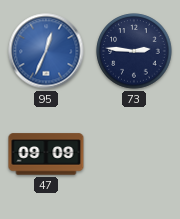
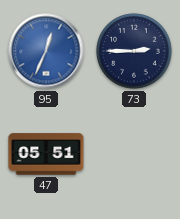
73: 2:46 -> 2:45 (134, 51)
47: 09:09 -> 05:51 (46, 154)
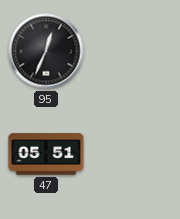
95 dial: blue -> black (46, 51)
73: 2:45 -> none (134, 51)
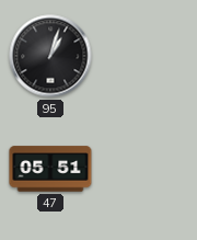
95: 12:34 -> 1:03 (50, 56)
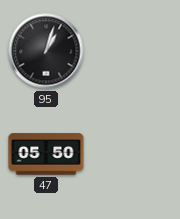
47: 05:51 -> 05:50 (46, 154)
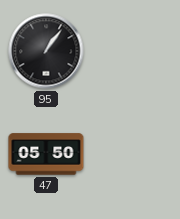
95: 1:03 -> 1:06 (46, 51)
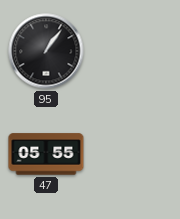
47: 05:50 -> 05:55 (46, 154)
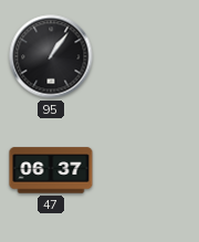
47: 05:55 -> 06:37 (51, 170)
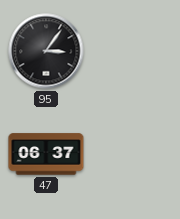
95: 1:06 -> 3:06 (46, 51)
